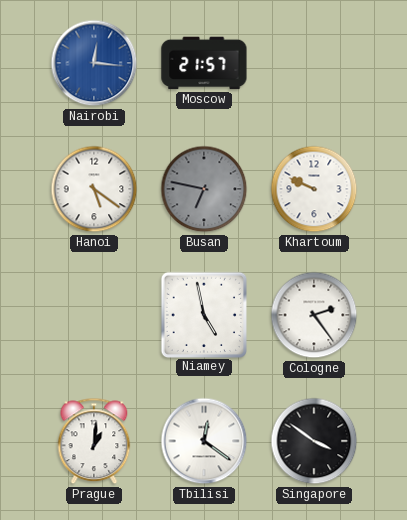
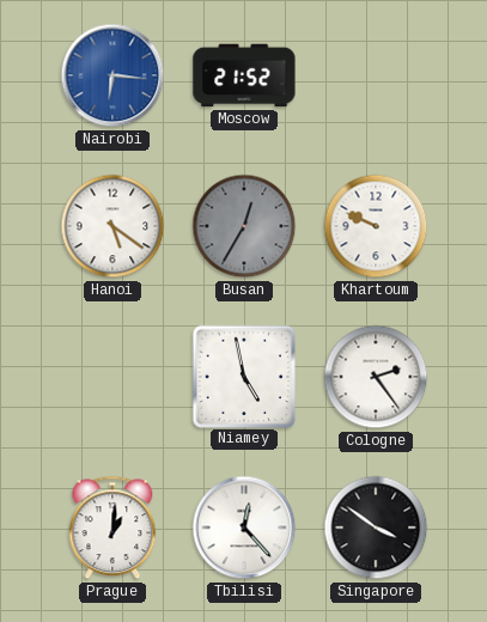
Nairobi: 12:16 -> 6:16 (112, 75)
Moscow: 21:57 -> 21:52 (244, 75)
Busan: 6:47 -> 12:35 (244, 226)
Tbilisi: 12:21 -> 12:23 (244, 528)
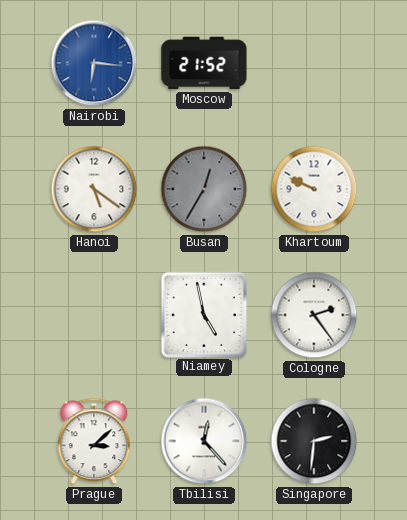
Prague: 1:01 -> 3:08 (94, 441)
Singapore: 3:51 -> 2:31 (314, 441)
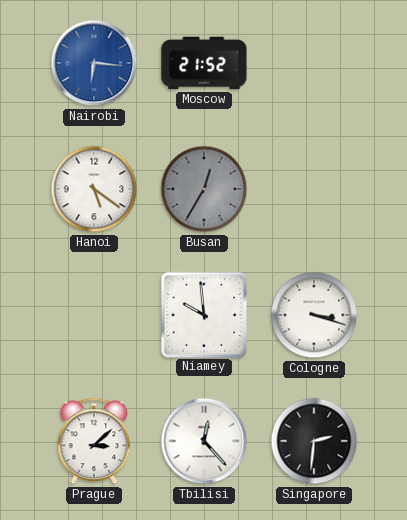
Khartoum: 9:49 -> none (314, 189)
Niamey: 4:58 -> 9:59 (203, 314)
Cologne: 2:24 -> 3:18 (314, 315)
